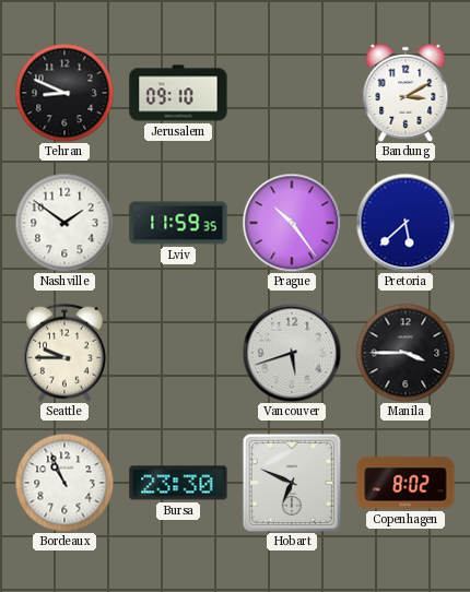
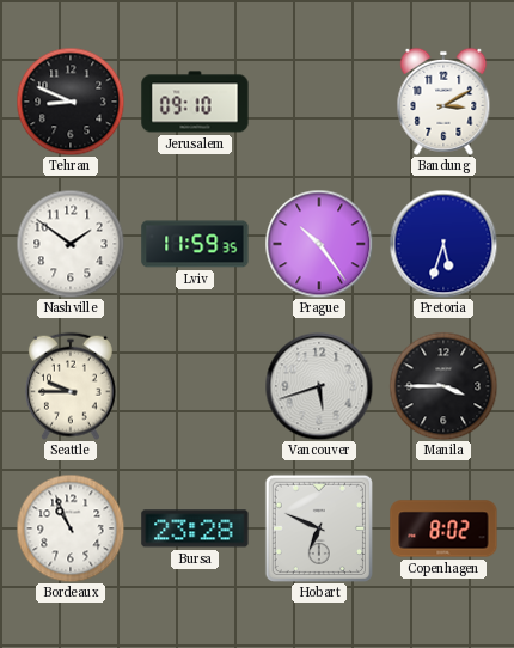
Pretoria: 5:38 -> 5:33 (443, 244)
Bursa: 23:30 -> 23:28 (195, 528)
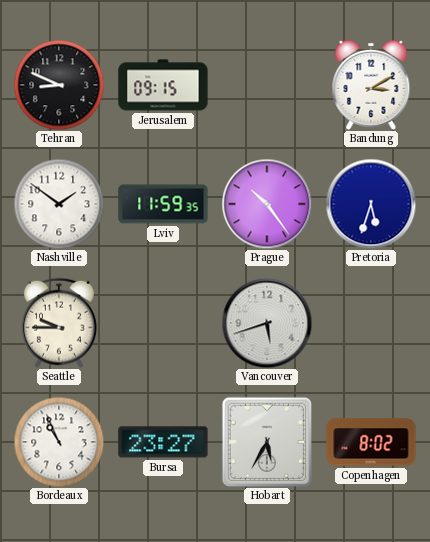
Jerusalem: 09:10 -> 09:15 (163, 85)
Manila: 3:45 -> none (443, 386)
Bursa: 23:28 -> 23:27 (163, 442)
Hobart: 6:49 -> 5:35 (266, 441)
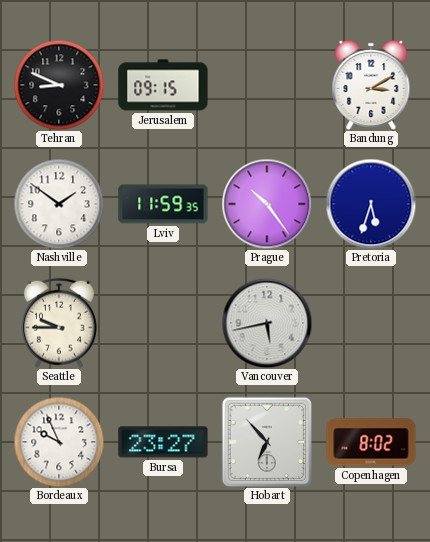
Vancouver: 5:42 -> 5:43 (267, 323)
Bordeaux: 10:56 -> 9:56 (59, 442)
Hobart: 5:35 -> 6:53 (266, 441)
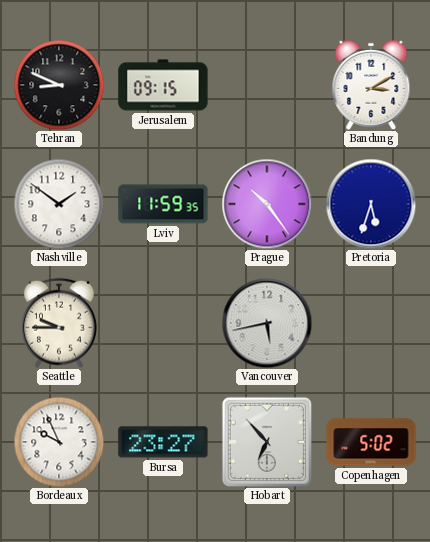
Copenhagen: 8:02 -> 5:02 (371, 442)
